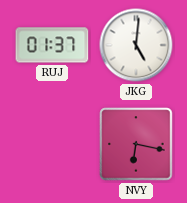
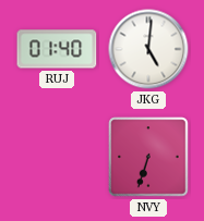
RUJ: 01:37 -> 01:40 (57, 49)
NVY: 6:17 -> 6:33 (148, 157)
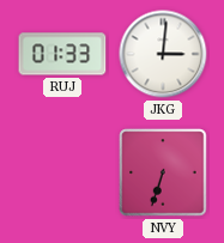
RUJ: 01:40 -> 01:33 (62, 54)
JKG: 5:01 -> 3:01 (163, 54)
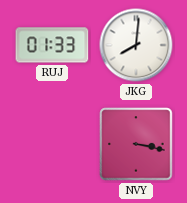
JKG: 3:01 -> 8:01 (136, 45)
NVY: 6:33 -> 3:17 (136, 144)
